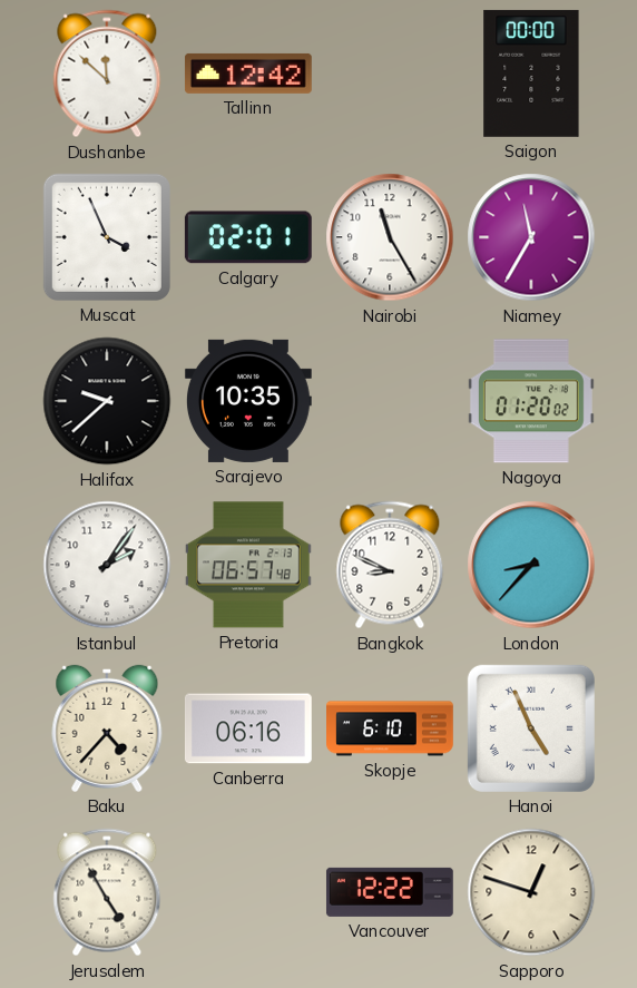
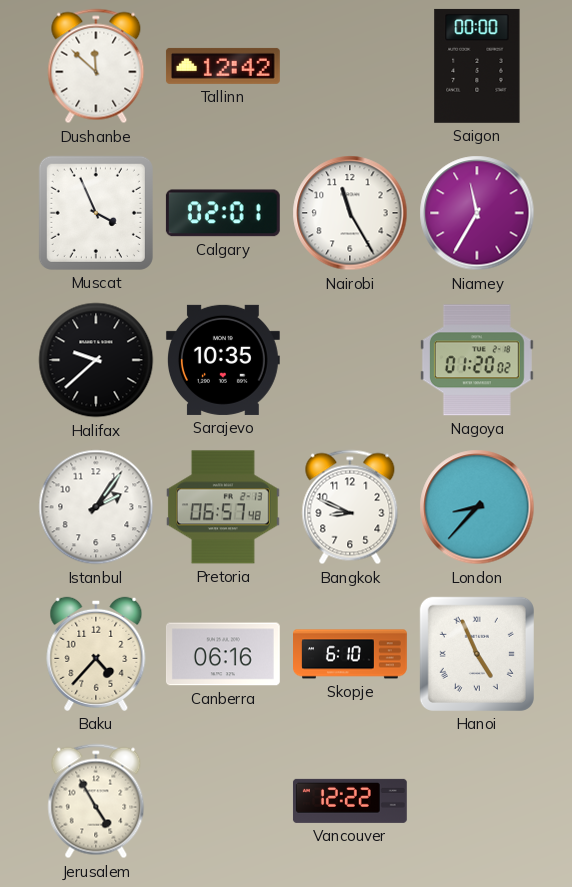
Sapporo: 12:48 -> none (531, 892)
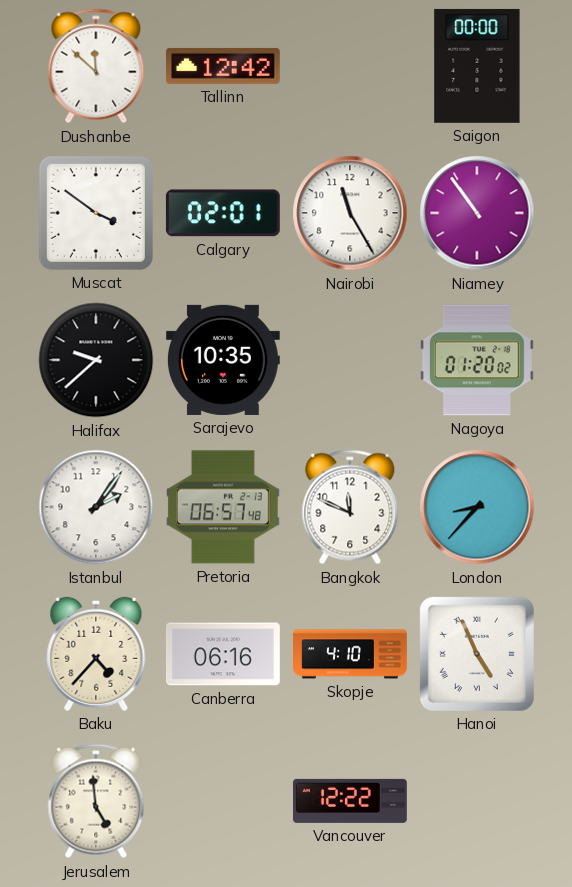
Muscat: 3:56 -> 3:51 (96, 213)
Niamey: 11:35 -> 10:54 (477, 213)
Bangkok: 8:49 -> 11:49 (350, 507)
Skopje: 6:10 -> 4:10 (351, 654)
Jerusalem: 4:55 -> 4:59 (96, 801)
